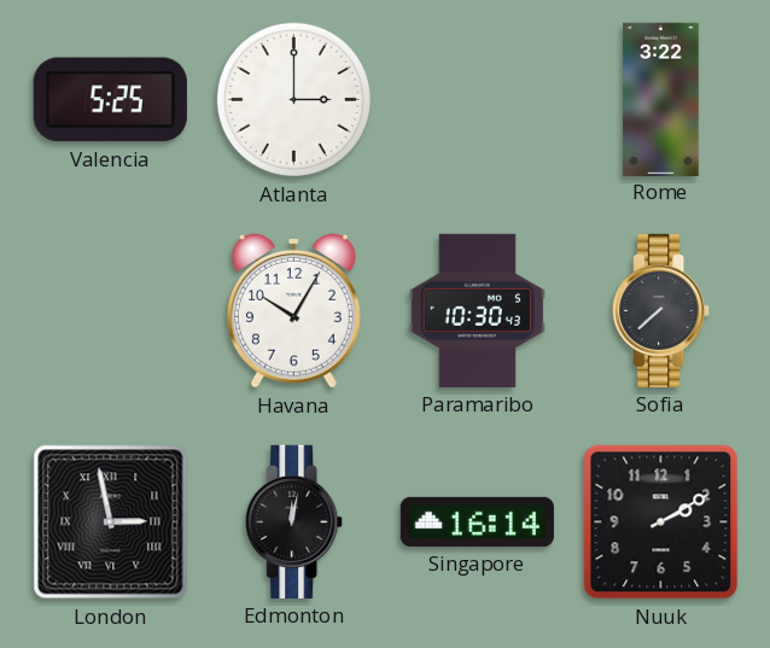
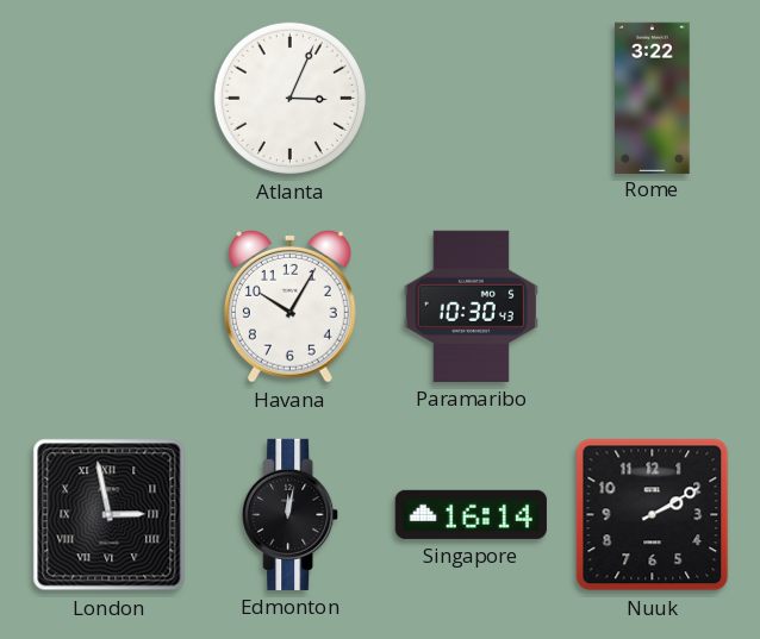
Valencia: 5:25 -> none (110, 100)
Atlanta: 3:00 -> 3:04 (289, 98)
Sofia: 7:38 -> none (661, 310)
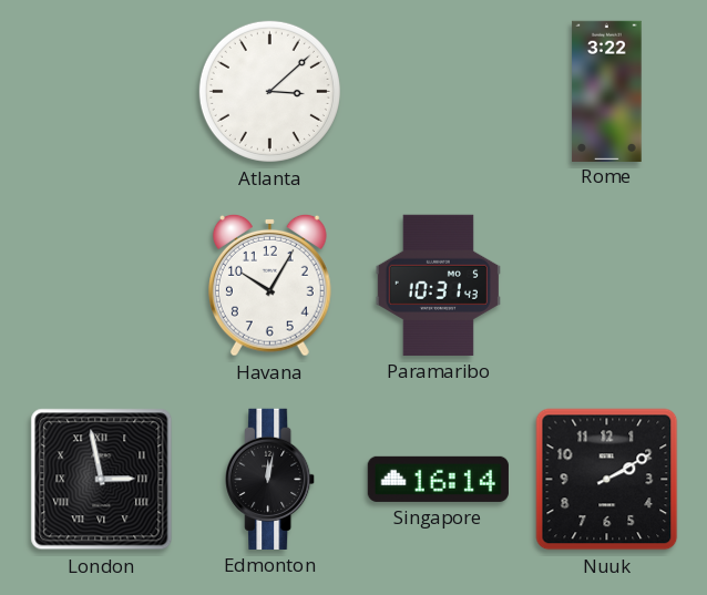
Atlanta: 3:04 -> 3:08 (269, 91)
Paramaribo: 10:30 -> 10:31 (438, 285)
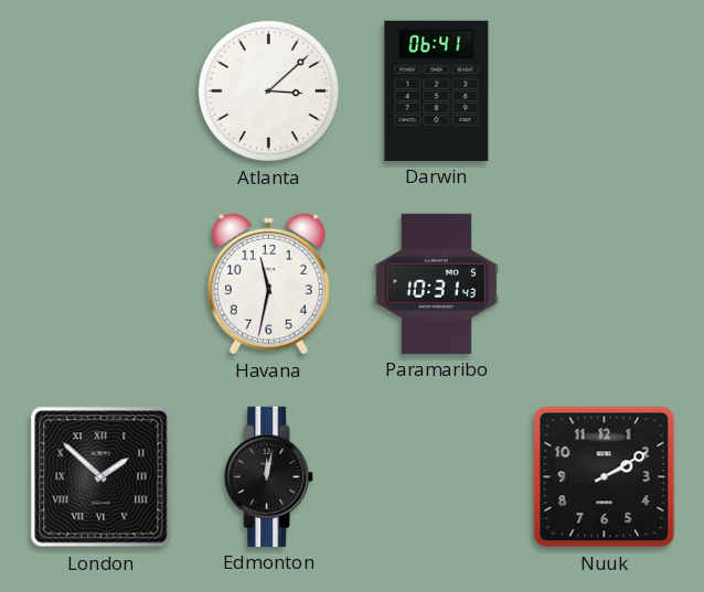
Darwin: none -> 06:41 (437, 90)
Rome: 3:22 -> none (607, 91)
Havana: 10:05 -> 11:32 (268, 283)
London: 2:58 -> 1:52 (102, 477)
Singapore: 16:14 -> none (438, 479)
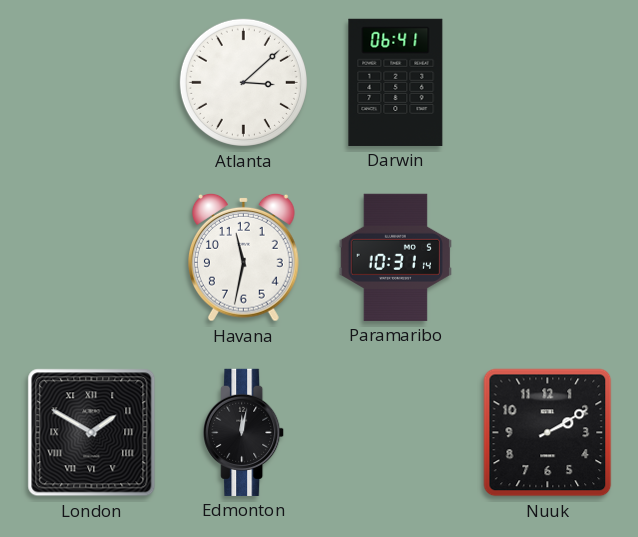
Paramaribo: 10:31:43 -> 10:31:14 (395, 257)
London: 1:52 -> 1:50 (92, 433)
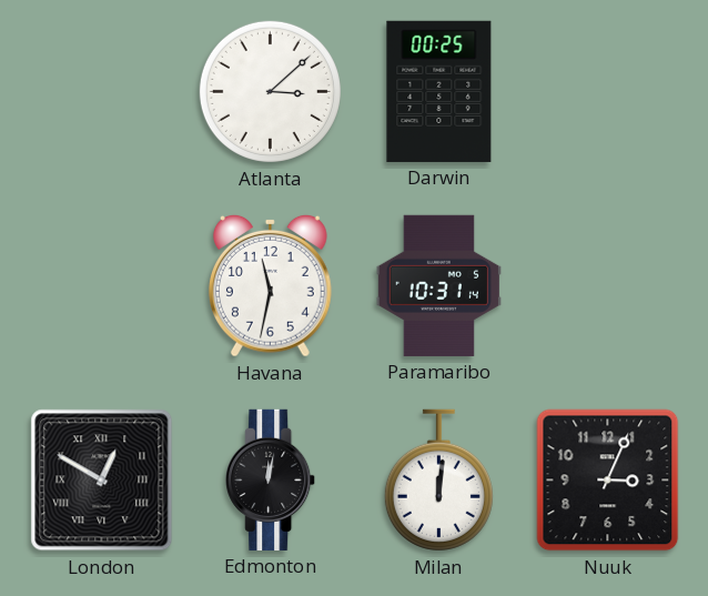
Darwin: 06:41 -> 00:25 (439, 91)
London: 1:50 -> 12:50 (102, 481)
Milan: none -> 12:01 (438, 481)
Nuuk: 2:10 -> 3:04 (608, 481)
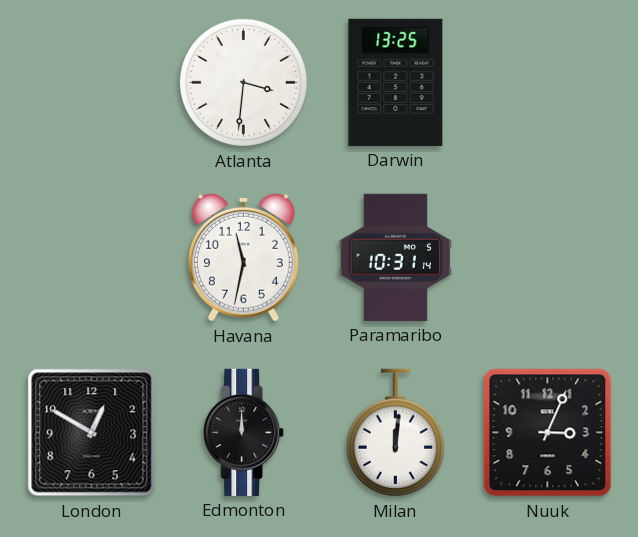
Atlanta: 3:08 -> 3:31 (243, 82)
Darwin: 00:25 -> 13:25 (396, 82)
London numerals: Roman -> Arabic (92, 433)
Edmonton: 12:02 -> 12:00 (244, 432)
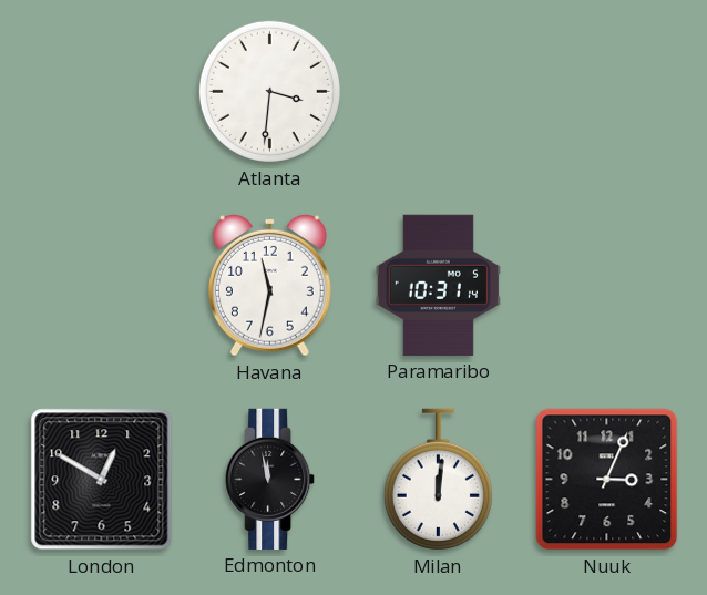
Darwin: 13:25 -> none (396, 82)
Edmonton: 12:00 -> 11:58 (270, 479)
